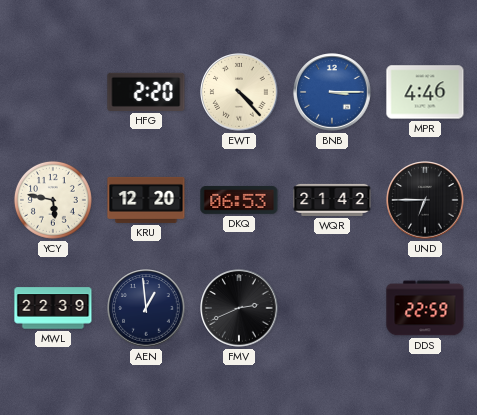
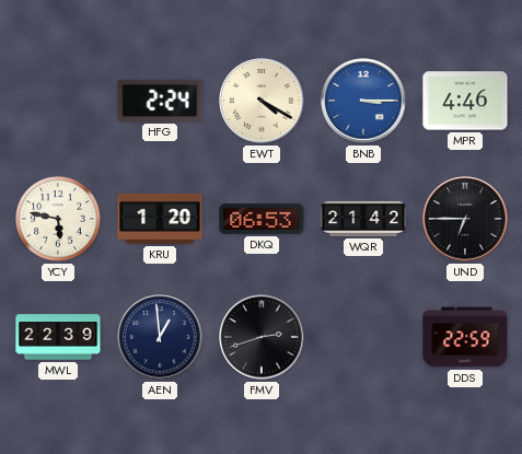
HFG: 2:20 -> 2:24 (160, 101)
EWT: 4:23 -> 4:20 (262, 101)
KRU: 12:20 -> 1:20 (160, 219)
FMV: 2:41 -> 2:42 (262, 337)
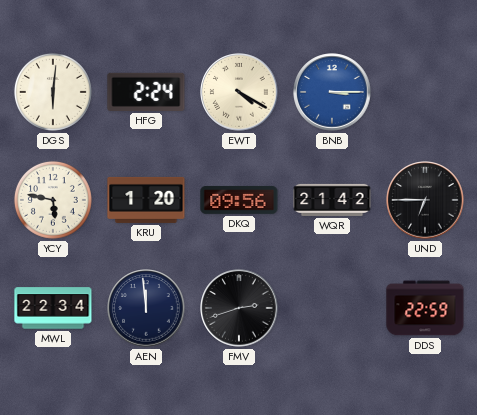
DGS: none -> 6:01 (53, 92)
MPR: 4:46 -> none (465, 101)
DKQ: 06:53 -> 09:56 (239, 200)
MWL: 22:39 -> 22:34 (53, 308)
AEN: 12:59 -> 11:59 (146, 308)
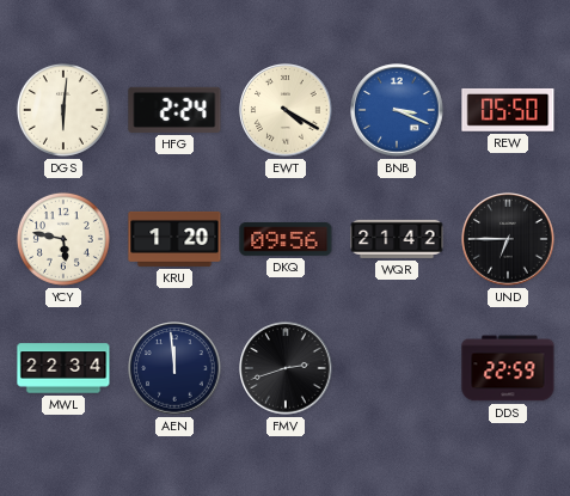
BNB: 3:15 -> 3:19 (397, 110)
REW: none -> 05:50 (508, 110)
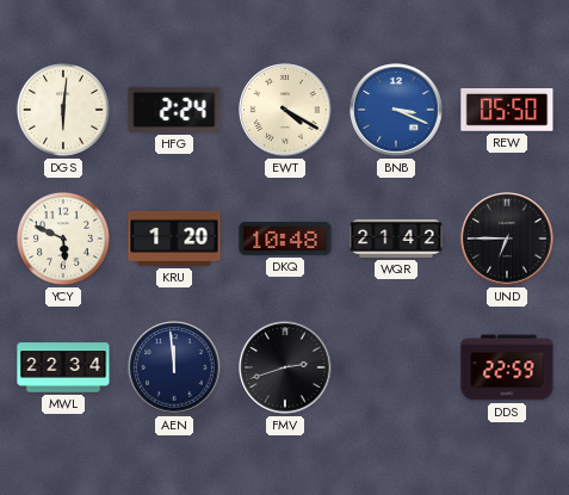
YCY: 5:47 -> 5:49 (63, 239)
DKQ: 09:56 -> 10:48 (285, 239)
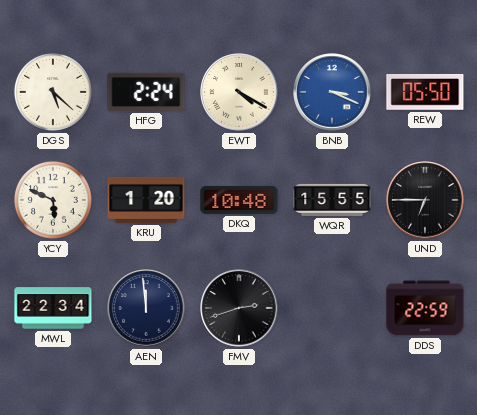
DGS: 6:01 -> 5:22 (53, 92)
WQR: 21:42 -> 15:55 (332, 200)
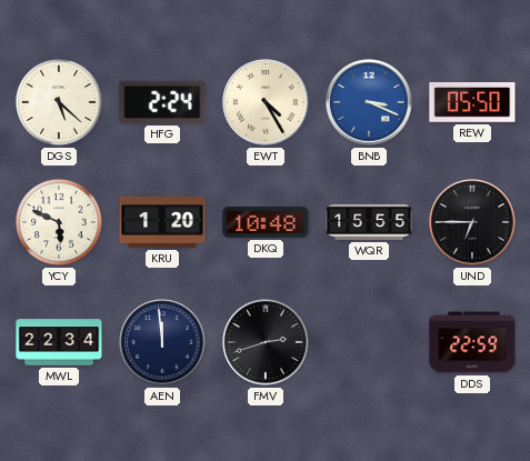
EWT: 4:20 -> 4:25 (266, 102)
